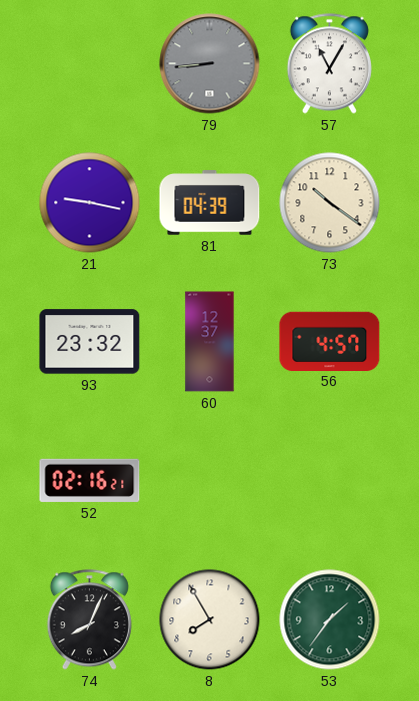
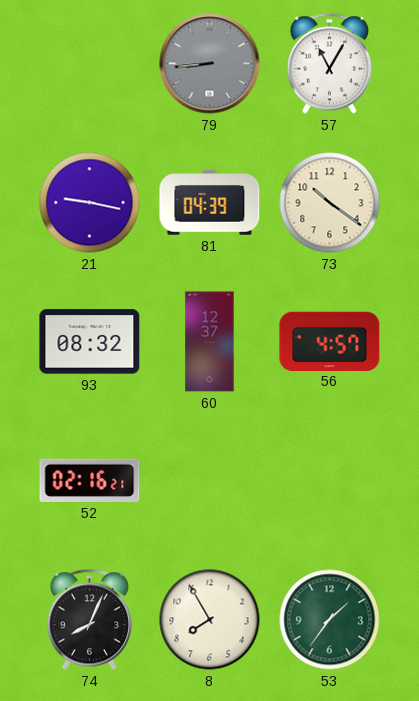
93: 23:32 -> 08:32 (90, 342)
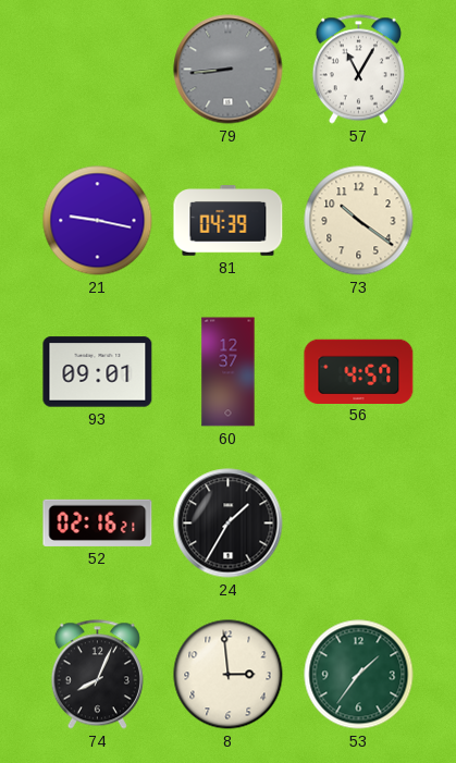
93: 08:32 -> 09:01 (98, 372)
24: none -> 1:35 (229, 524)
8: 7:55 -> 2:59 (229, 675)
